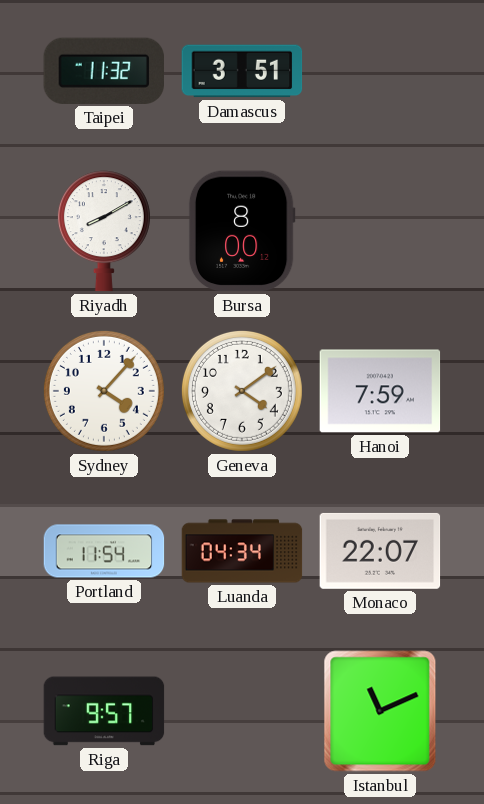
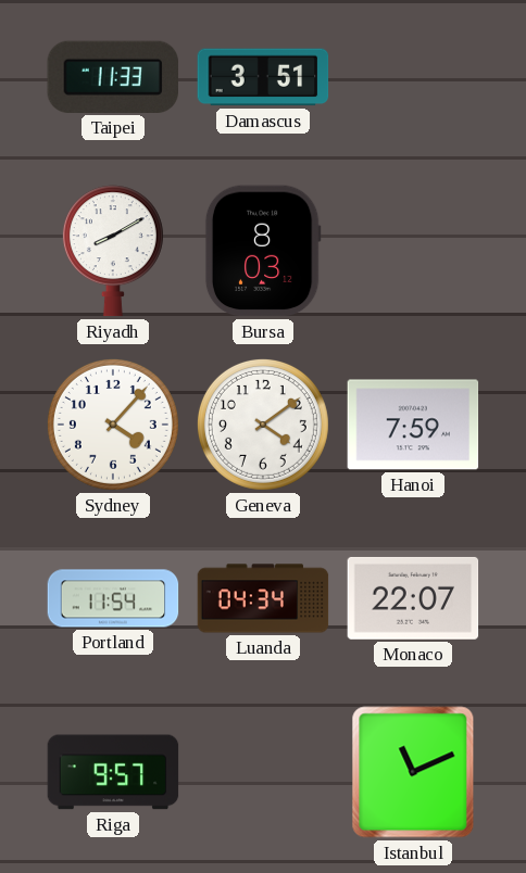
Taipei: 11:32 -> 11:33 (112, 77)
Bursa: 8:00 -> 8:03 (263, 251)
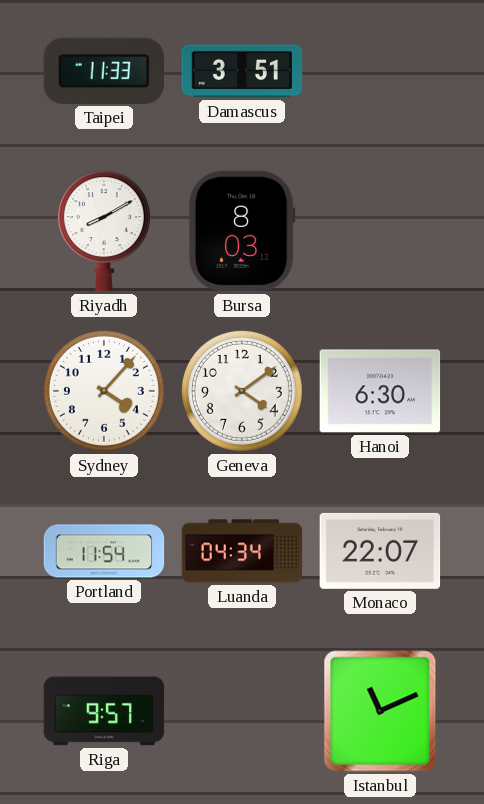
Hanoi: 7:59 -> 6:30 (380, 391)
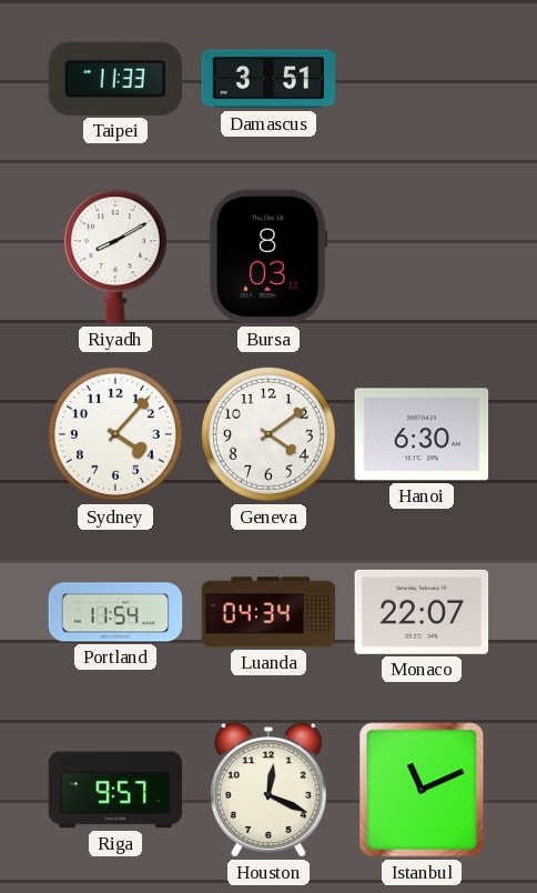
Houston: none -> 12:19 (268, 790)
